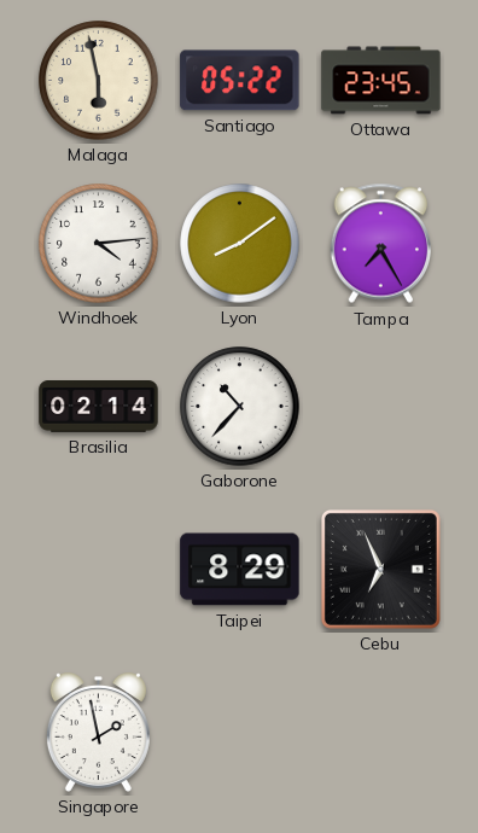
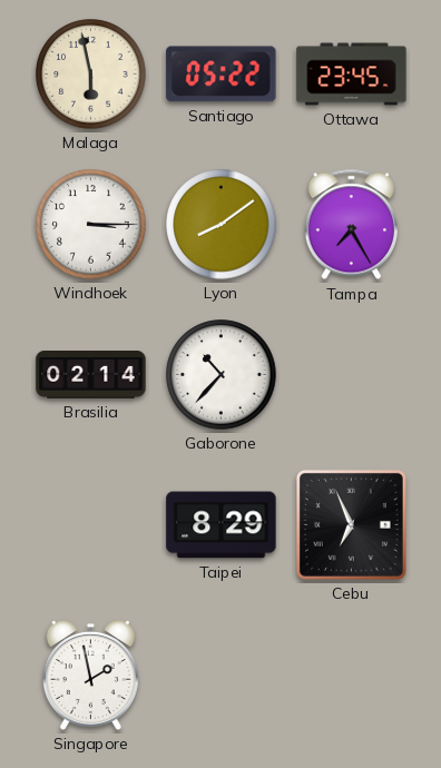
Windhoek: 4:14 -> 3:15 (91, 225)
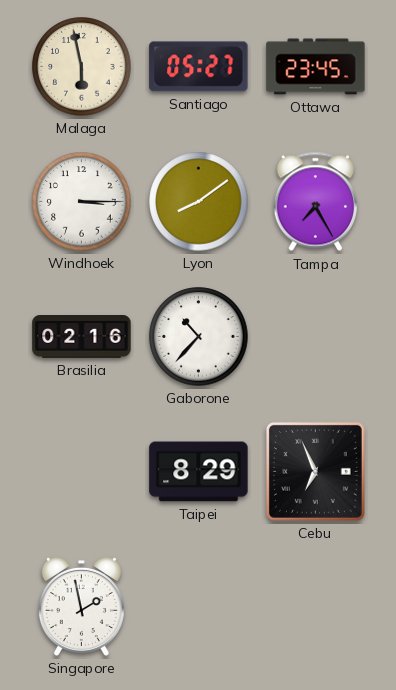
Santiago: 05:22 -> 05:27 (199, 67)
Brasilia: 02:14 -> 02:16 (82, 337)
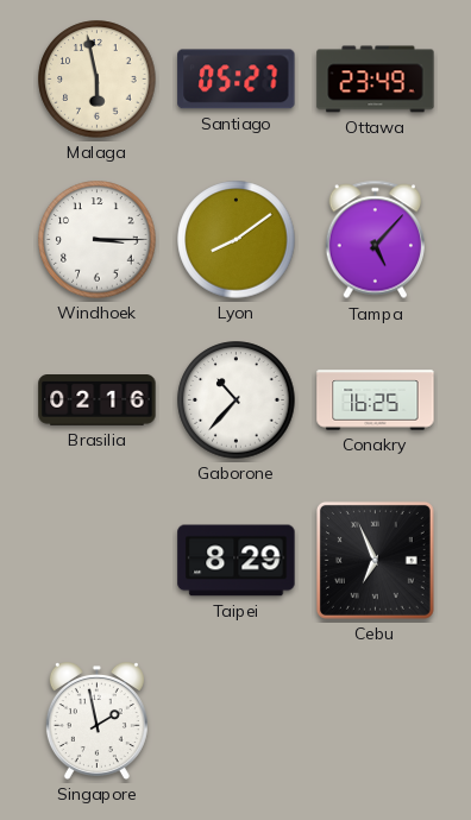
Ottawa: 23:45 -> 23:49 (376, 80)
Tampa: 7:25 -> 5:07 (376, 240)
Conakry: none -> 16:25 (376, 400)
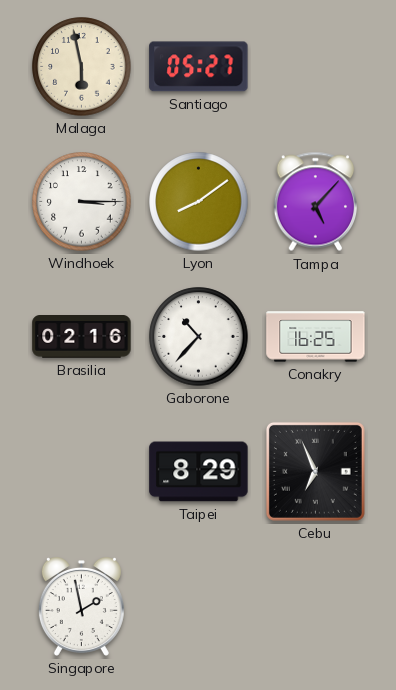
Ottawa: 23:49 -> none (376, 80)
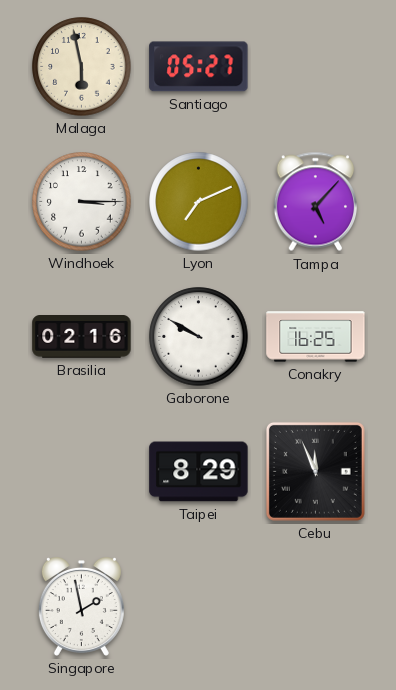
Lyon: 8:09 -> 7:11 (199, 202)
Gaborone: 10:37 -> 9:50 (199, 337)
Cebu: 6:56 -> 11:56 (315, 471)
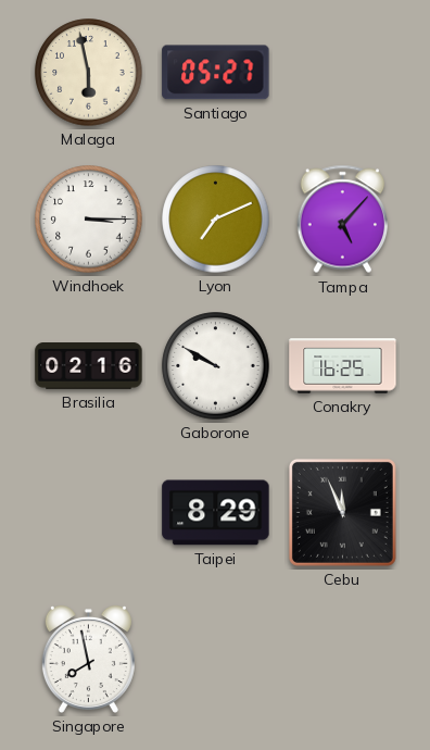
Singapore: 1:58 -> 7:58 (88, 660)
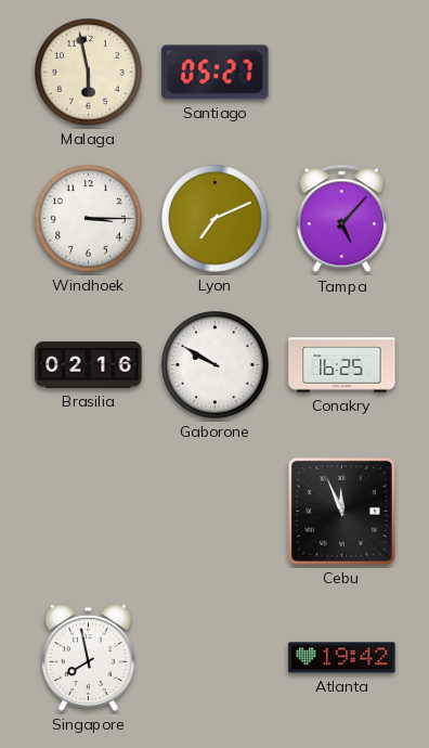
Taipei: 8:29 -> none (216, 513)
Atlanta: none -> 19:42 (342, 658)
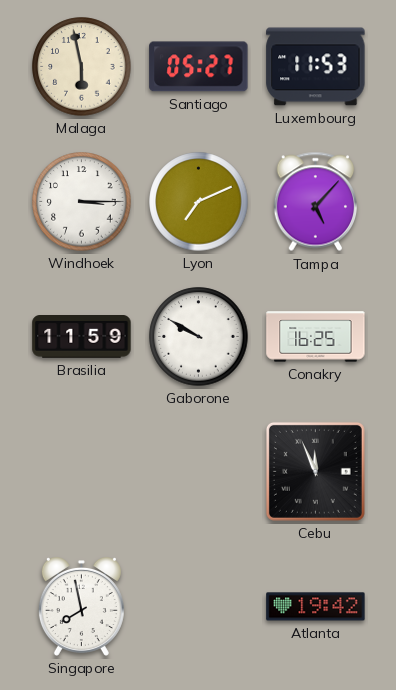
Luxembourg: none -> 11:53 (316, 67)
Brasilia: 02:16 -> 11:59 (82, 337)
